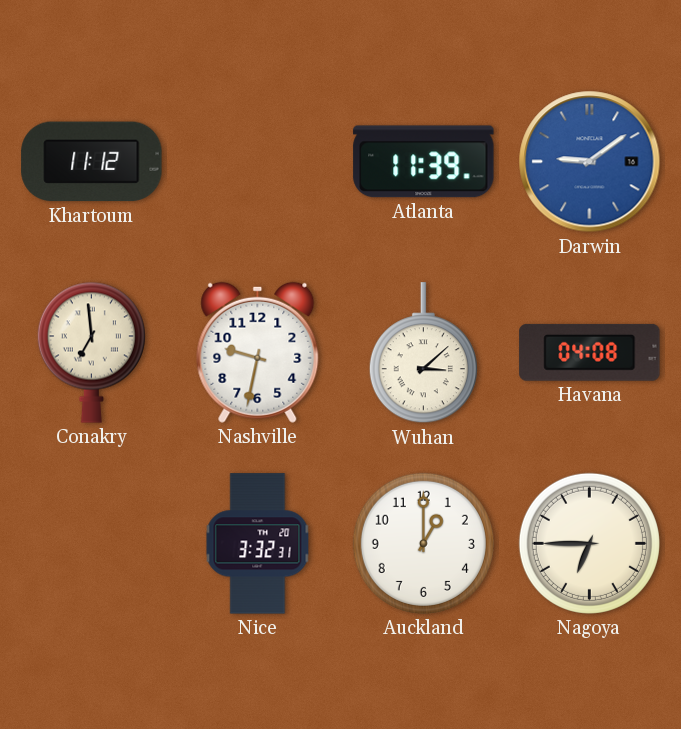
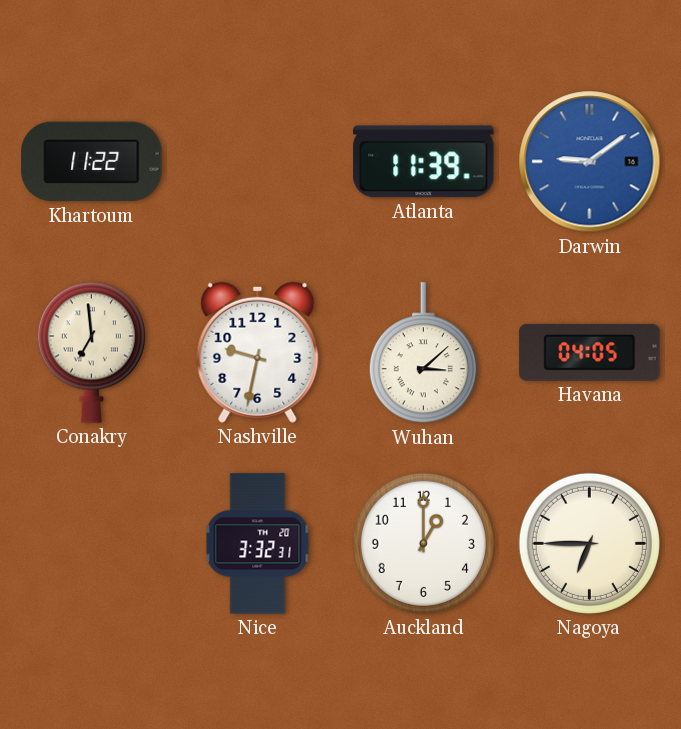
Khartoum: 11:12 -> 11:22 (92, 162)
Havana: 04:08 -> 04:05 (590, 352)
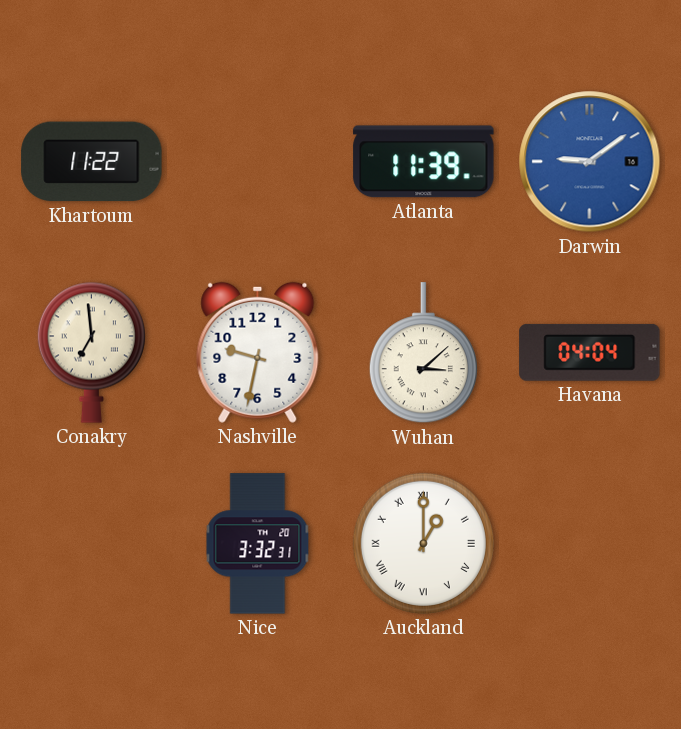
Havana: 04:05 -> 04:04 (590, 352)
Auckland numerals: Arabic -> Roman (423, 543)
Nagoya: 6:45 -> none (589, 543)
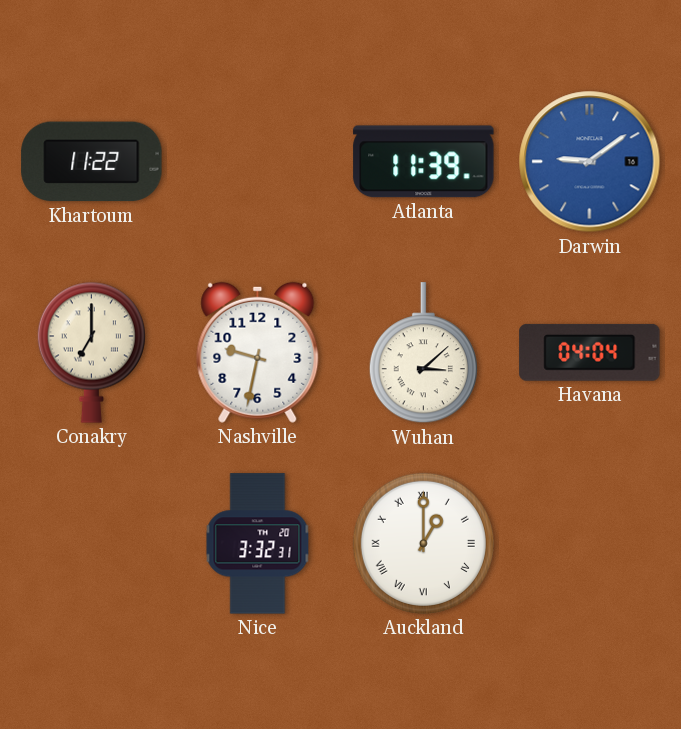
Conakry: 6:59 -> 7:00 (91, 352)
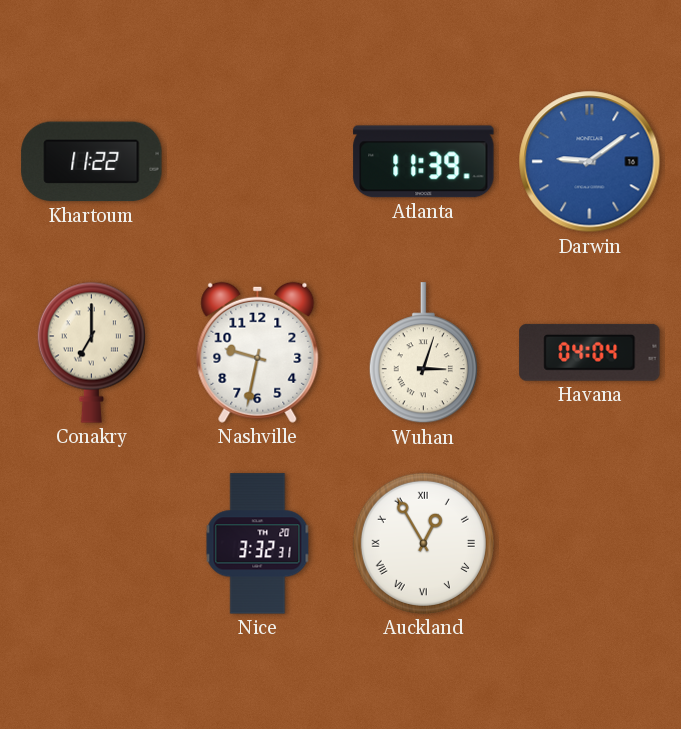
Wuhan: 3:08 -> 3:03 (423, 353)
Auckland: 1:00 -> 12:55 (423, 543)
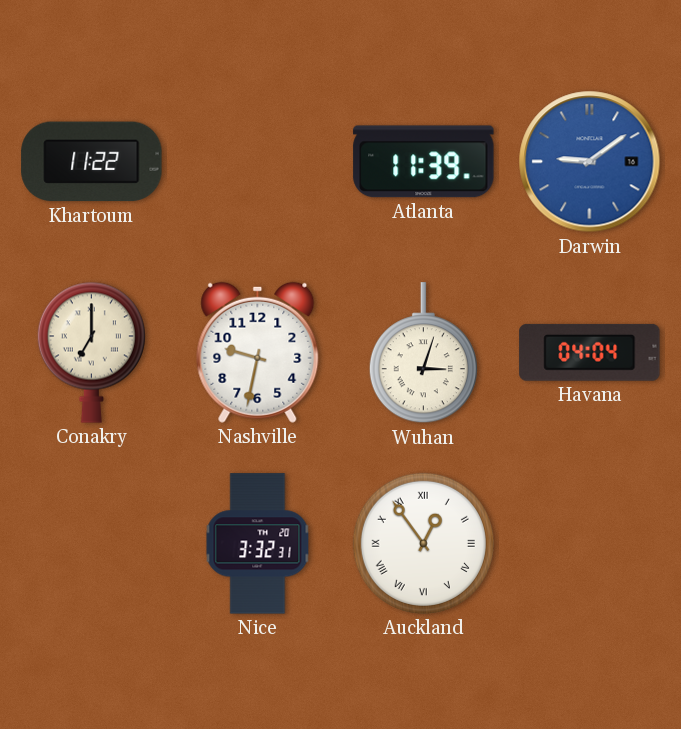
Auckland: 12:55 -> 12:54 (423, 543)
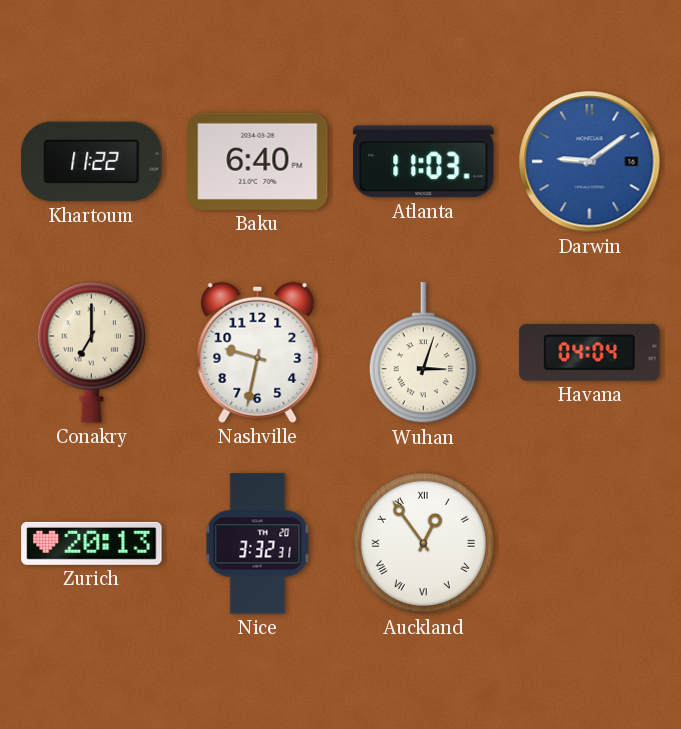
Baku: none -> 6:40 (258, 161)
Atlanta: 11:39 -> 11:03 (424, 162)
Zurich: none -> 20:13 (92, 543)
